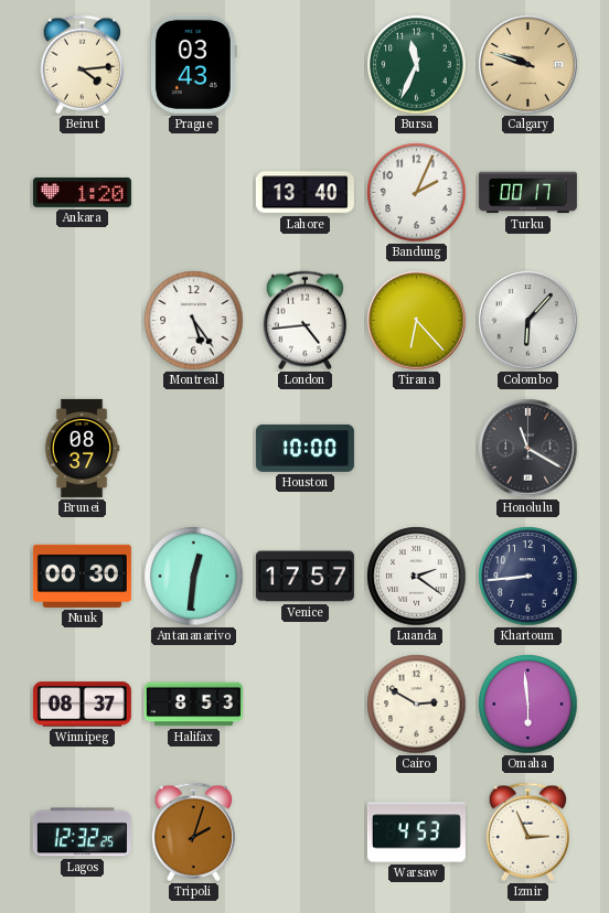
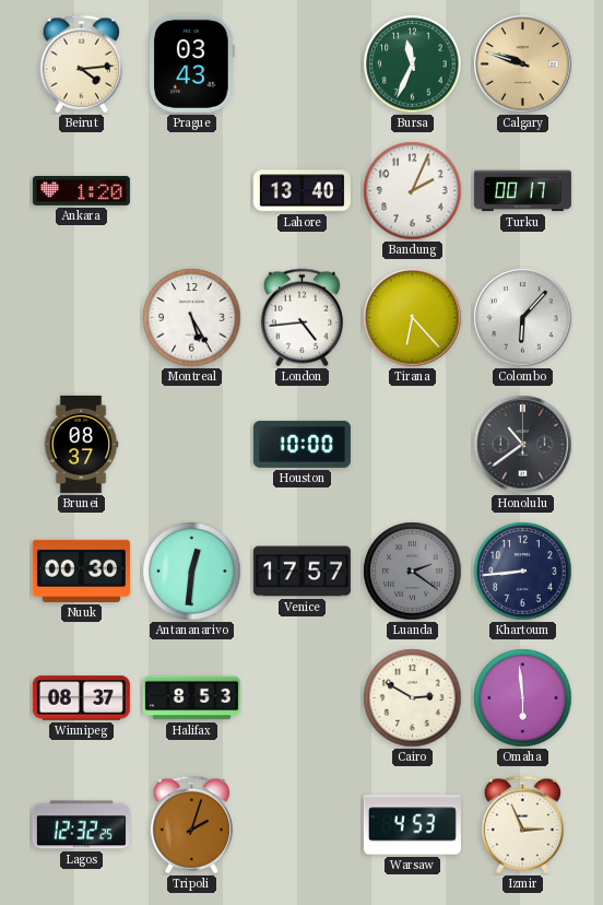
Montreal: 5:24 -> 5:25 (192, 318)
Honolulu: 11:20 -> 10:39 (523, 445)
Luanda dial: white -> grey (413, 572)
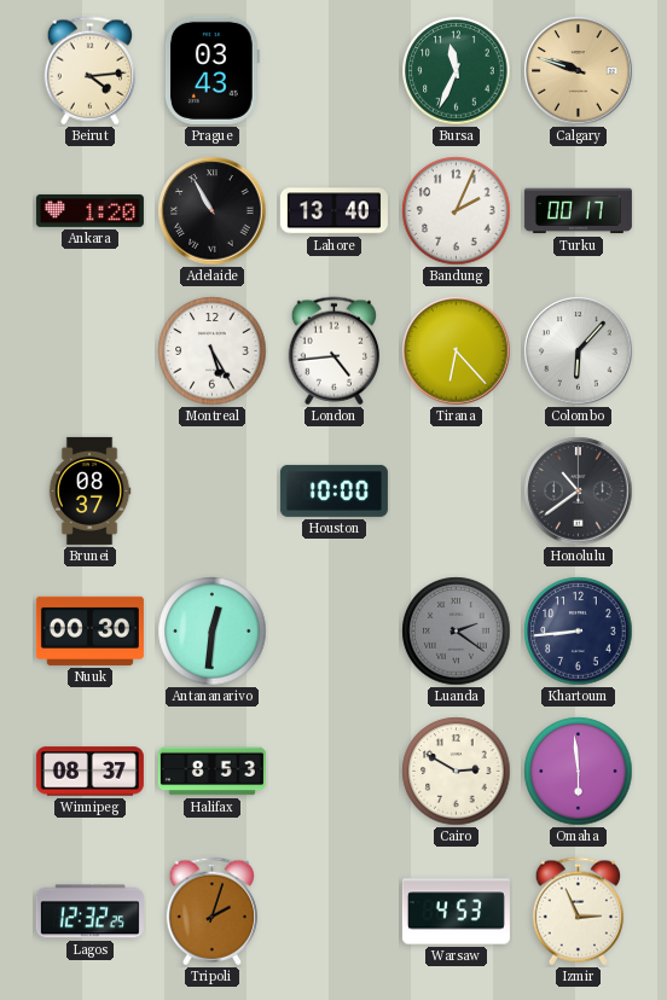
Adelaide: none -> 10:55 (213, 211)
Venice: 17:57 -> none (301, 572)
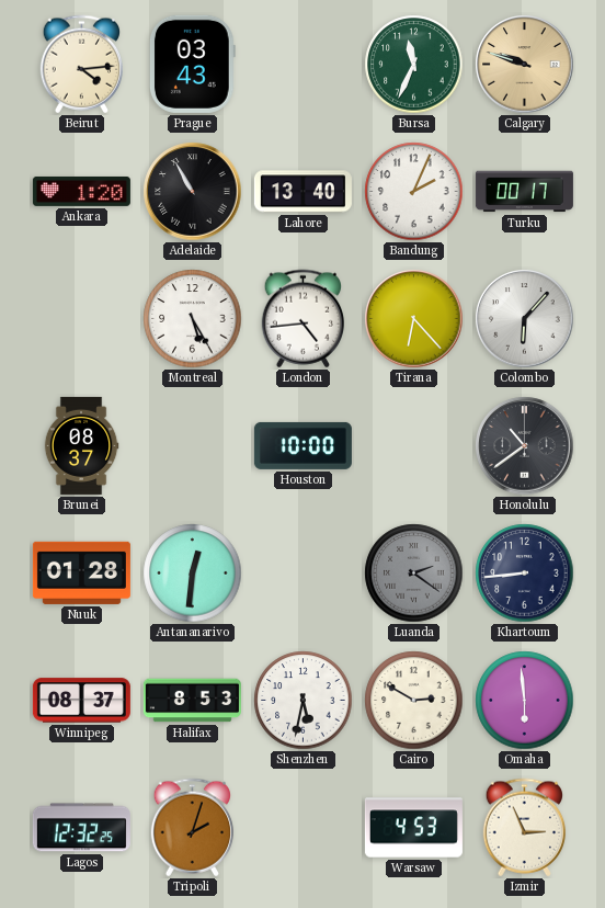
Nuuk: 00:30 -> 01:28 (81, 572)
Shenzhen: none -> 5:32 (304, 701)
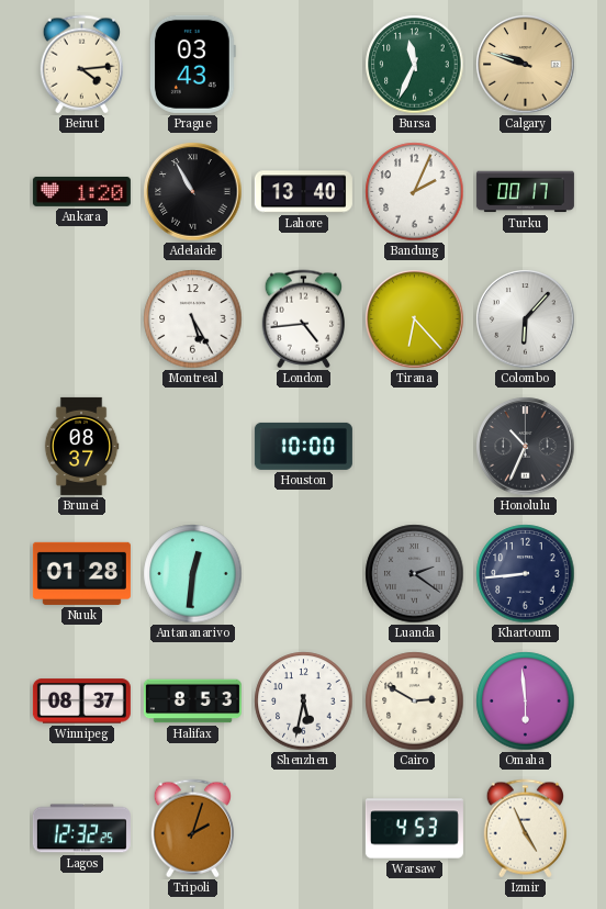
Honolulu: 10:39 -> 10:34 (526, 447)
Izmir: 2:56 -> 4:56 (525, 829)
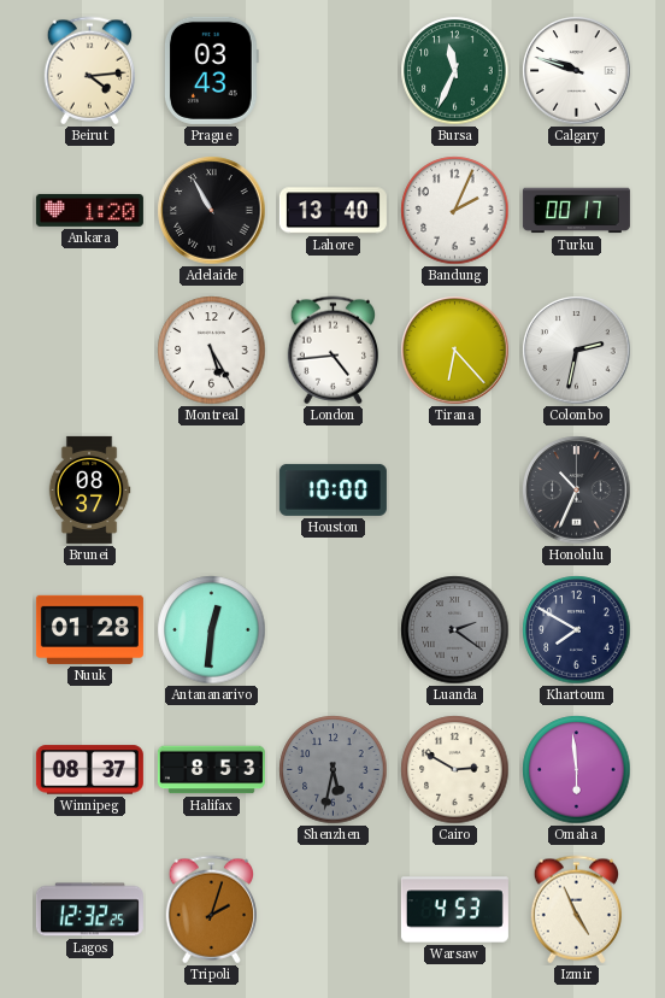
Calgary dial: champagne -> white (577, 71)
Colombo: 6:07 -> 2:32 (577, 351)
Khartoum: 8:44 -> 7:50 (577, 630)
Shenzhen dial: white -> grey (334, 770)
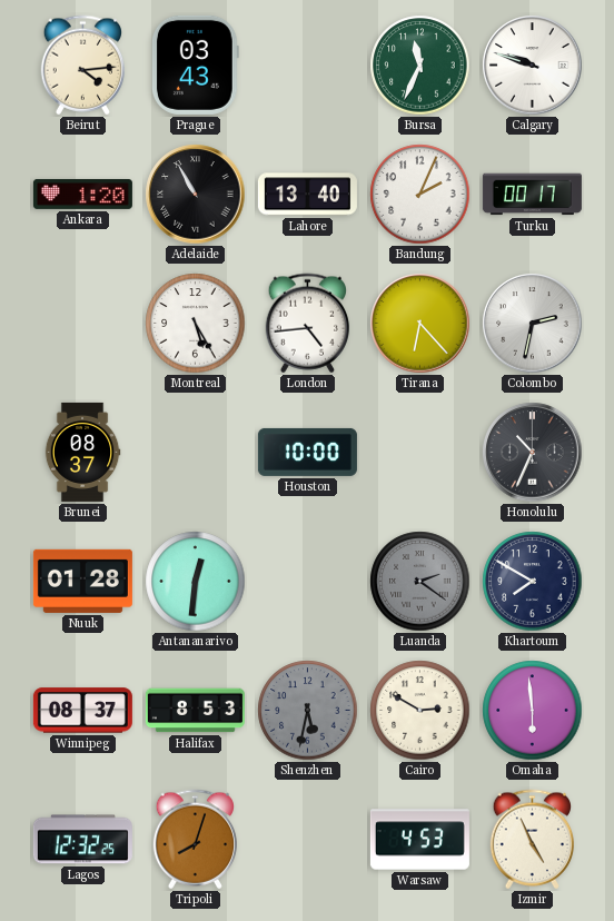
Tripoli: 2:03 -> 8:03 (195, 840)
